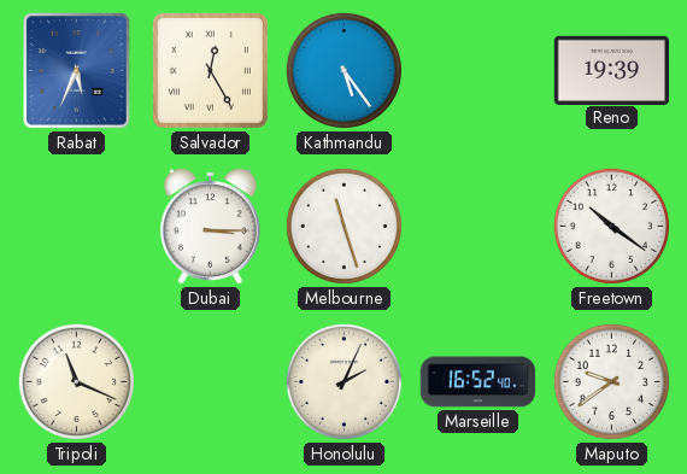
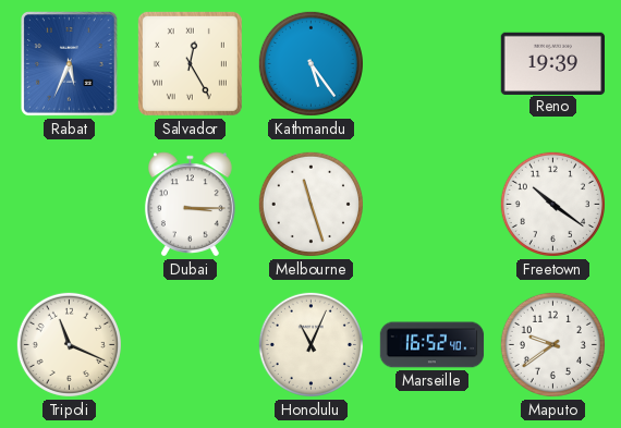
Honolulu: 2:04 -> 11:04 (310, 344)
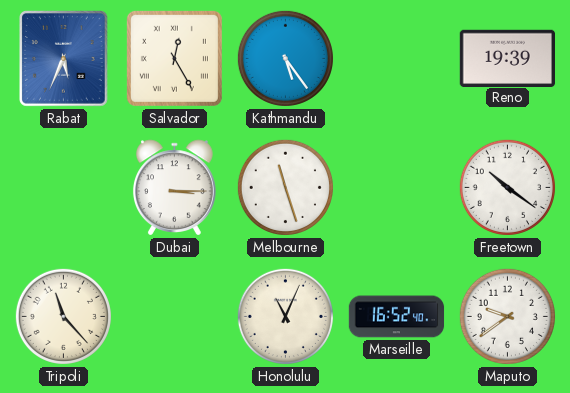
Tripoli: 11:19 -> 11:23 (63, 316)
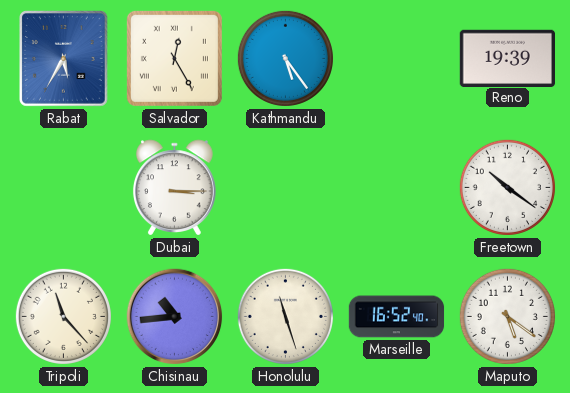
Rabat: 5:34 -> 5:35 (64, 59)
Melbourne: 11:27 -> none (285, 187)
Chisinau: none -> 10:44 (175, 317)
Honolulu: 11:04 -> 11:27 (285, 316)
Maputo: 9:39 -> 5:21 (507, 316)
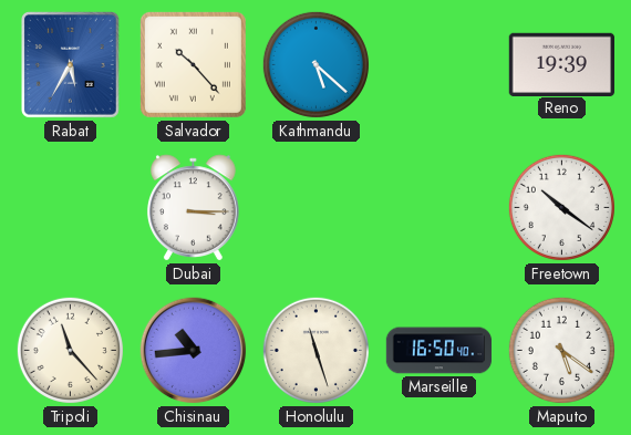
Salvador: 12:25 -> 10:23 (193, 64)
Kathmandu: 5:24 -> 5:22 (316, 64)
Marseille: 16:52 -> 16:50 (439, 351)
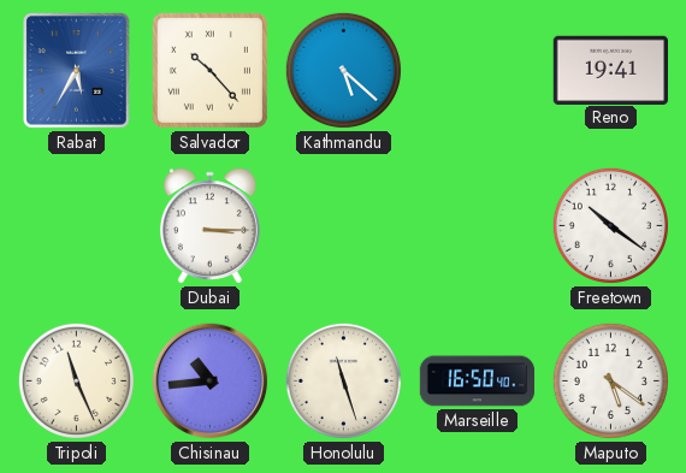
Reno: 19:39 -> 19:41 (610, 70)
Tripoli: 11:23 -> 11:26 (76, 380)
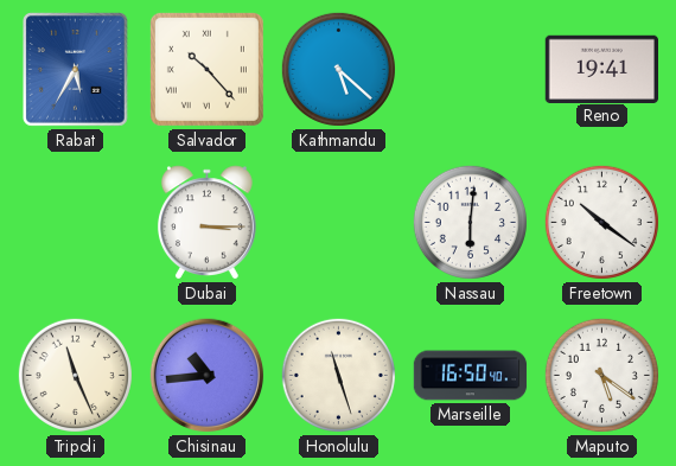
Nassau: none -> 6:01 (470, 222)
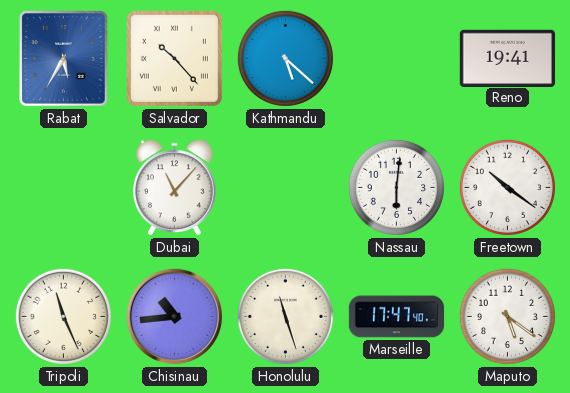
Dubai: 3:15 -> 11:07 (175, 188)
Marseille: 16:50 -> 17:47 (397, 317)
